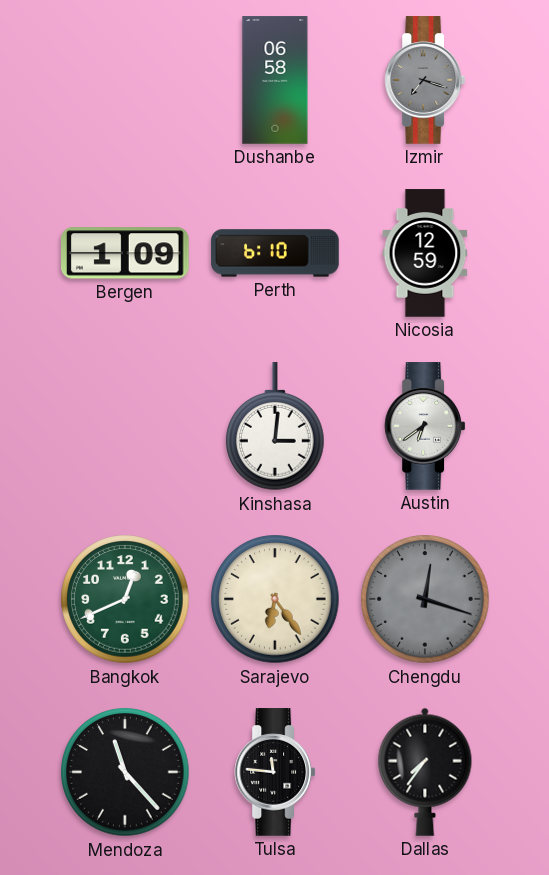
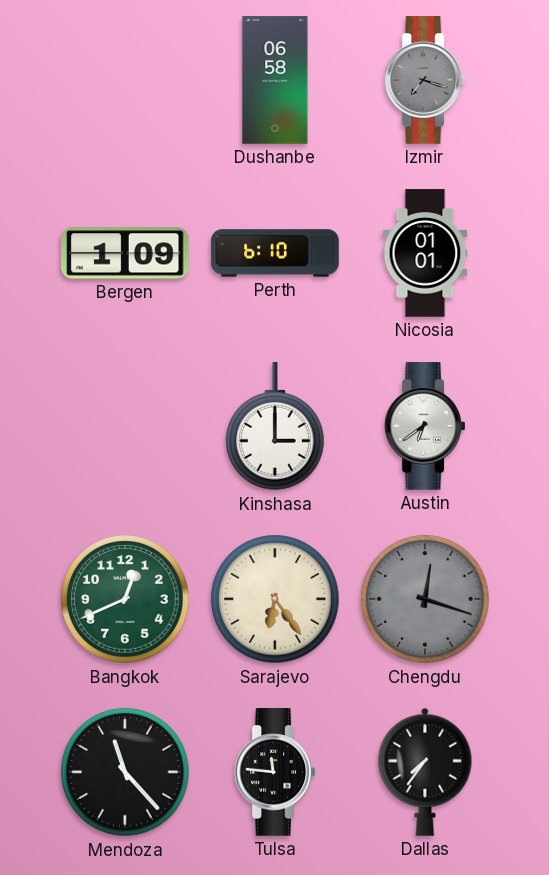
Nicosia: 12:59 -> 01:01 (425, 253)
Kinshasa: 3:01 -> 3:00 (276, 427)
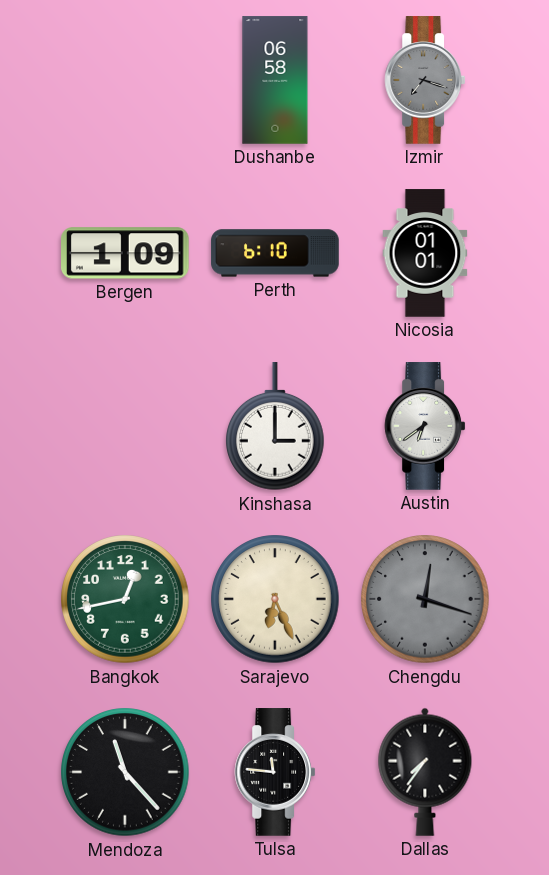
Bangkok: 12:41 -> 12:43 (125, 599)
Sarajevo: 6:24 -> 6:26 (275, 599)
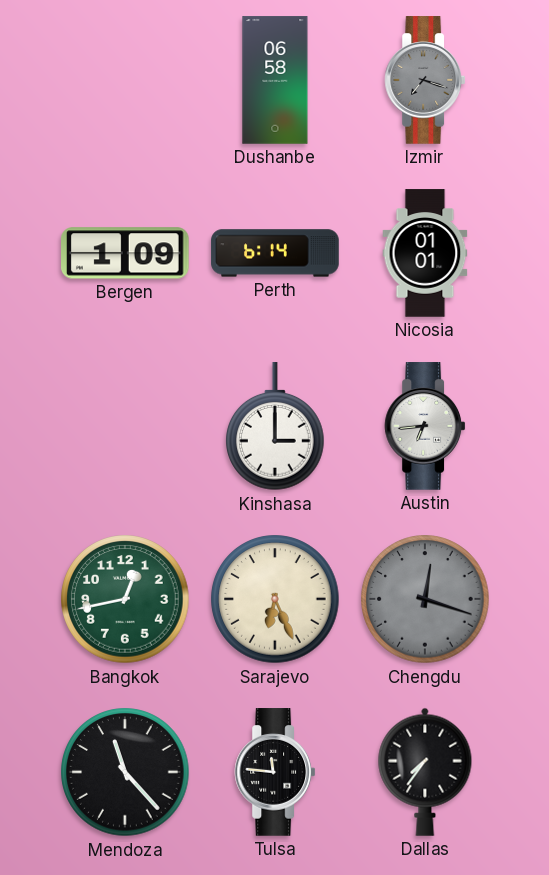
Perth: 6:10 -> 6:14 (275, 253)
Austin: 6:39 -> 6:44 (425, 426)
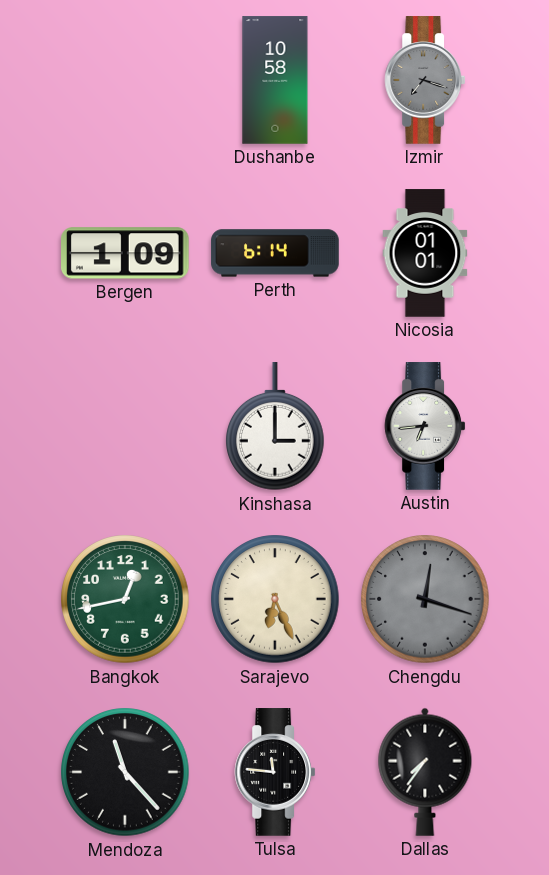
Dushanbe: 06:58 -> 10:58 (275, 80)
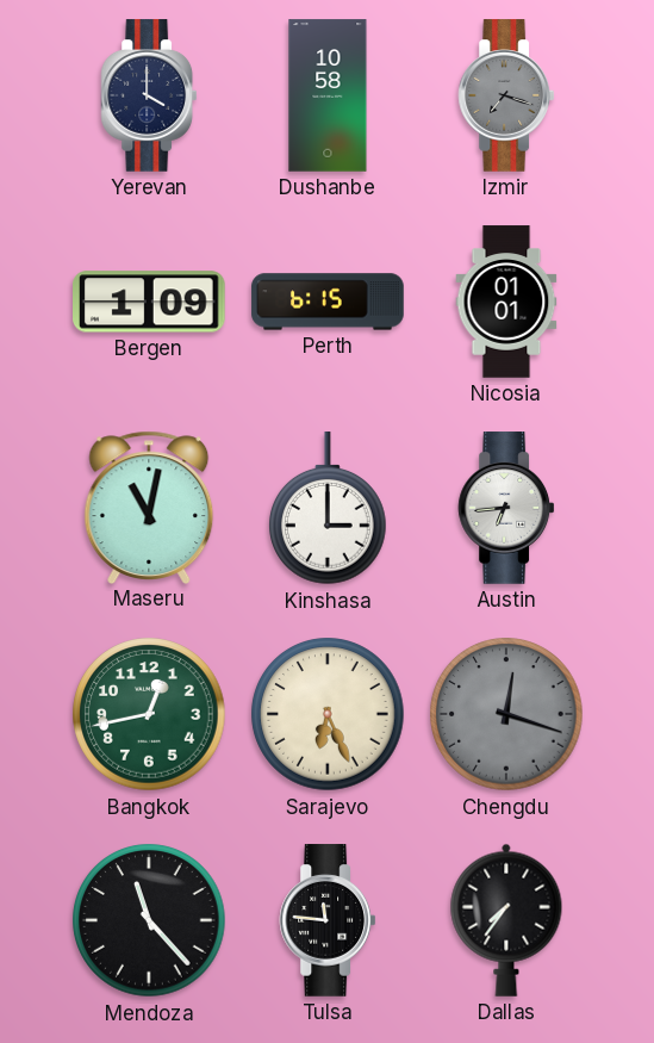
Yerevan: none -> 4:00 (149, 95)
Perth: 6:14 -> 6:15 (328, 302)
Maseru: none -> 11:02 (149, 507)
